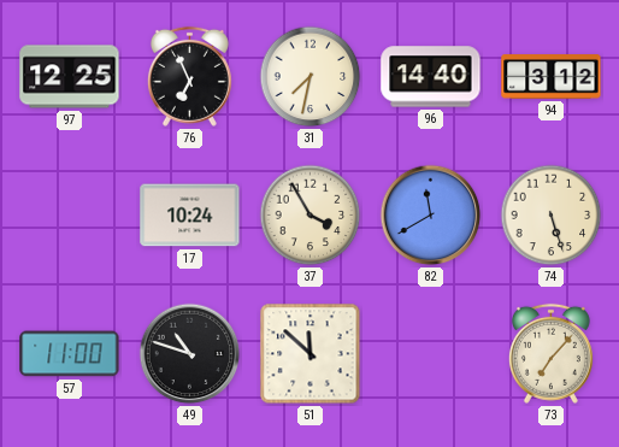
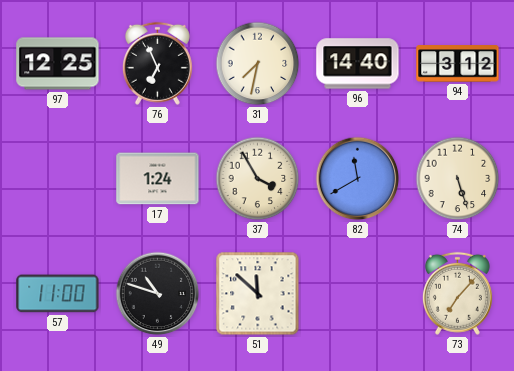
17: 10:24 -> 1:24 (158, 179)
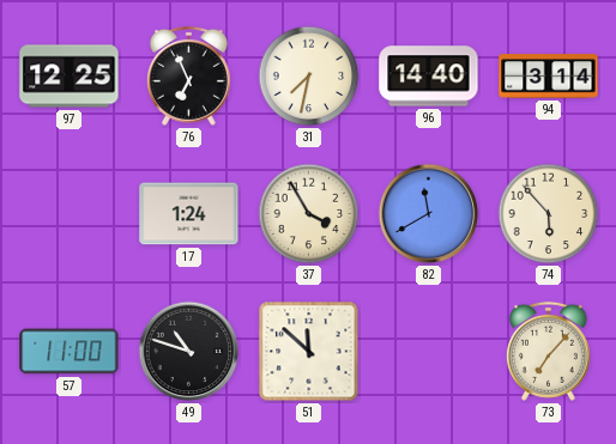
94: 3:12 -> 3:14 (549, 77)
74: 5:27 -> 5:53 (549, 214)
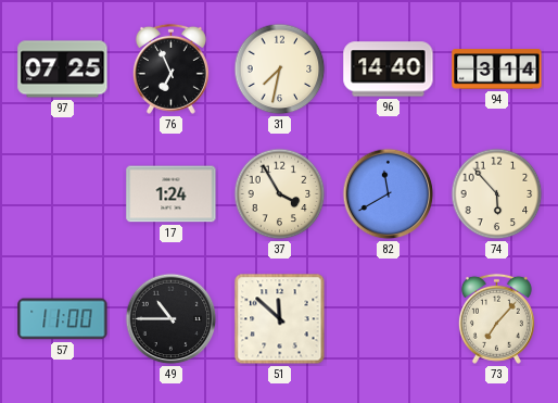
97: 12:25 -> 07:25 (63, 70)
49: 10:48 -> 10:45 (172, 319)
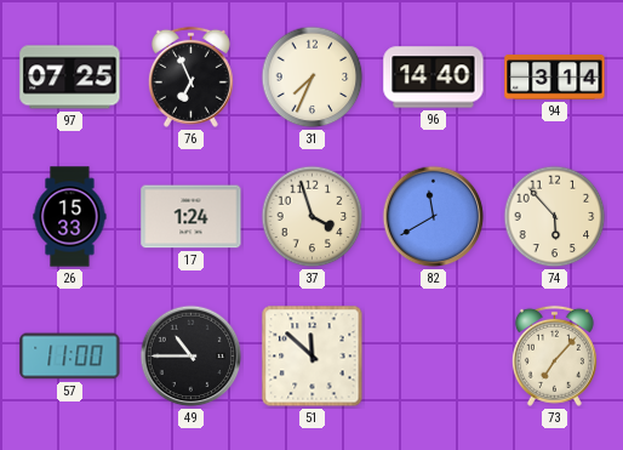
31: 7:32 -> 7:34 (313, 78)
26: none -> 15:33 (70, 217)
37: 3:55 -> 3:57 (313, 217)
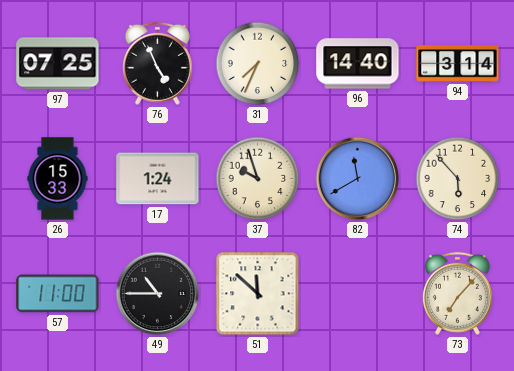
76: 6:56 -> 4:56 (157, 63)
37: 3:57 -> 9:57 (258, 179)
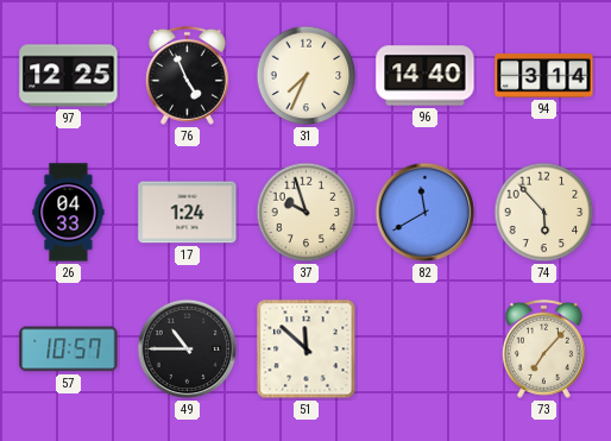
97: 07:25 -> 12:25 (69, 76)
26: 15:33 -> 04:33 (69, 213)
57: 11:00 -> 10:57 (69, 349)
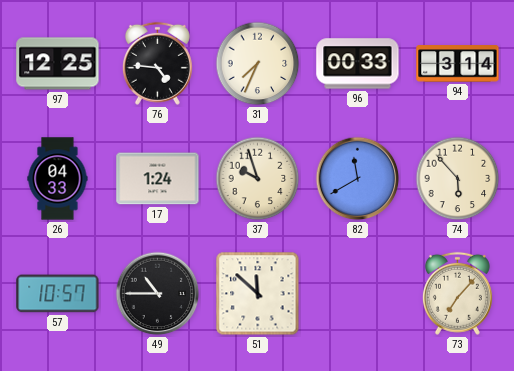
76: 4:56 -> 4:46 (157, 63)
96: 14:40 -> 00:33 (358, 64)
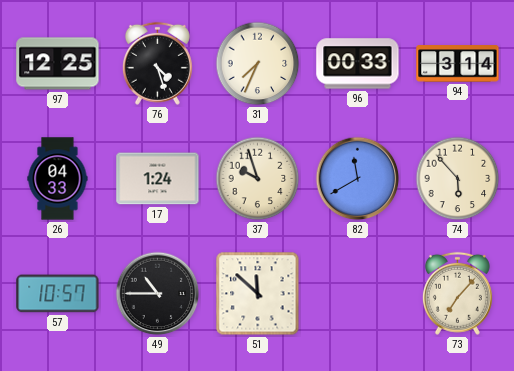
76: 4:46 -> 4:27 (157, 63)
